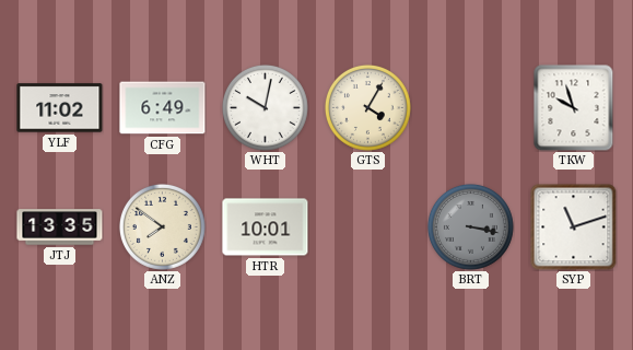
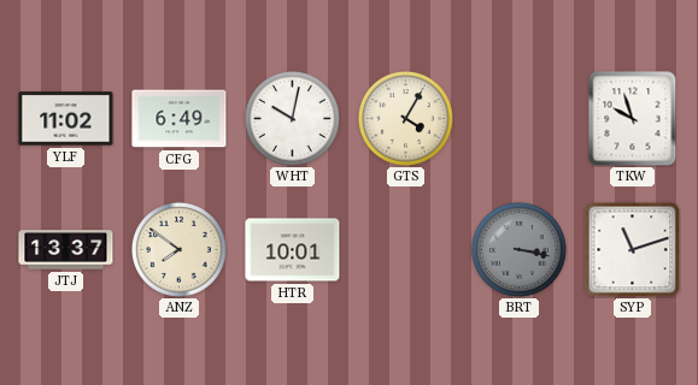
JTJ: 13:35 -> 13:37 (66, 250)
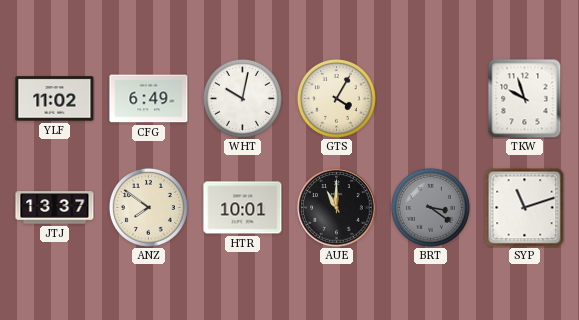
AUE: none -> 11:00 (337, 208)
BRT: 3:17 -> 3:21 (430, 207)
